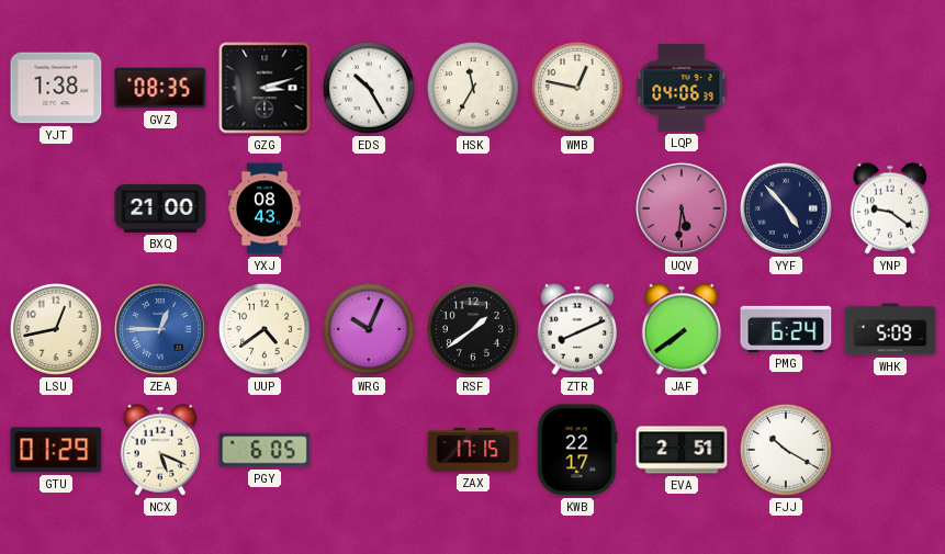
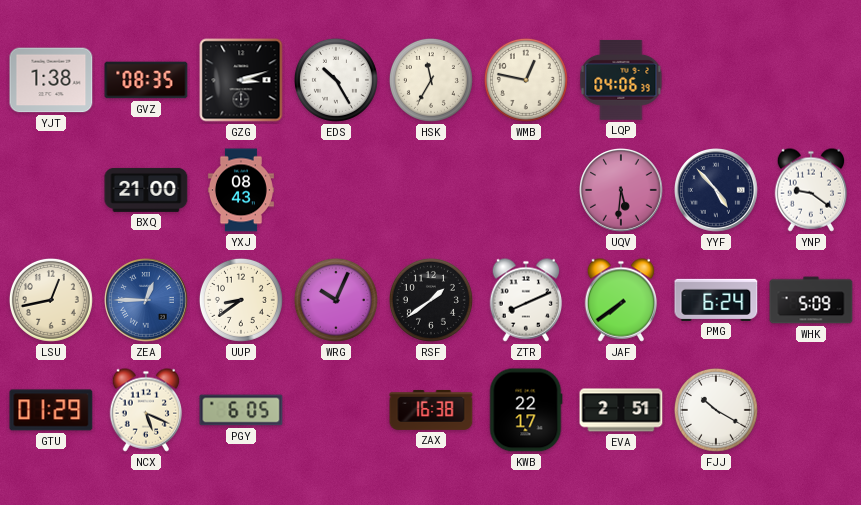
UUP: 4:39 -> 8:39 (241, 300)
ZAX: 17:15 -> 16:38 (431, 410)
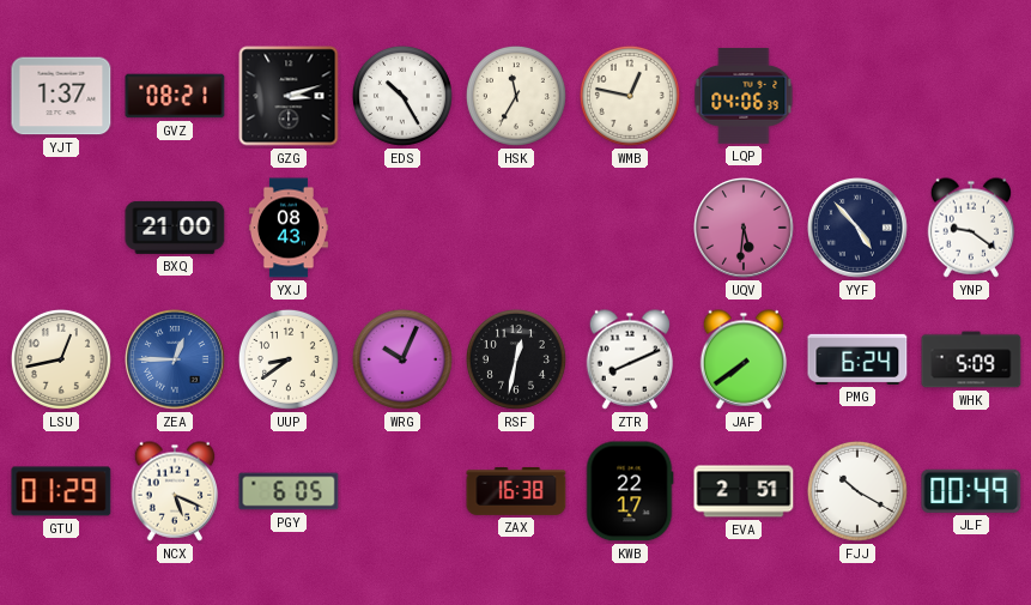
YJT: 1:38 -> 1:37 (61, 96)
GVZ: 08:35 -> 08:21 (175, 96)
RSF: 1:39 -> 12:32 (516, 359)
JLF: none -> 00:49 (971, 491)
